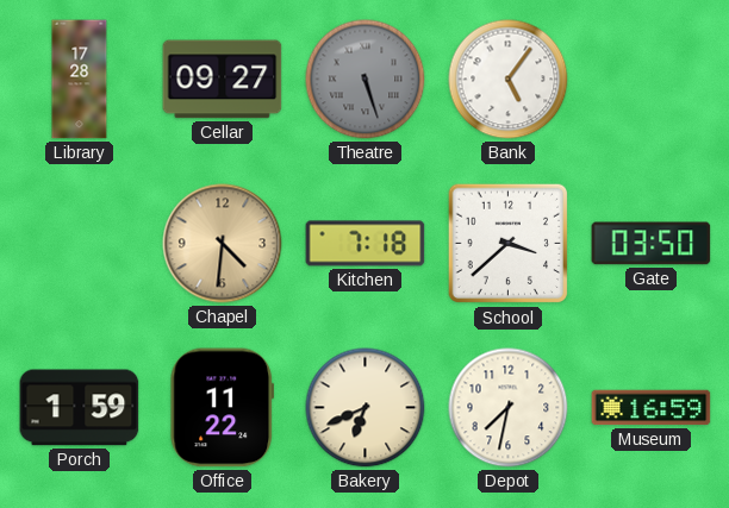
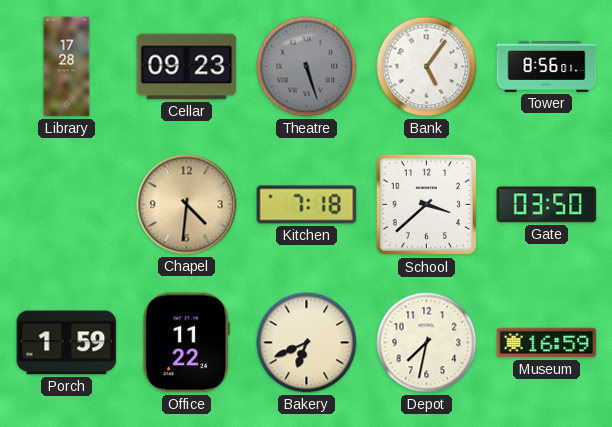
Cellar: 09:27 -> 09:23 (187, 67)
Tower: none -> 8:56 (547, 66)
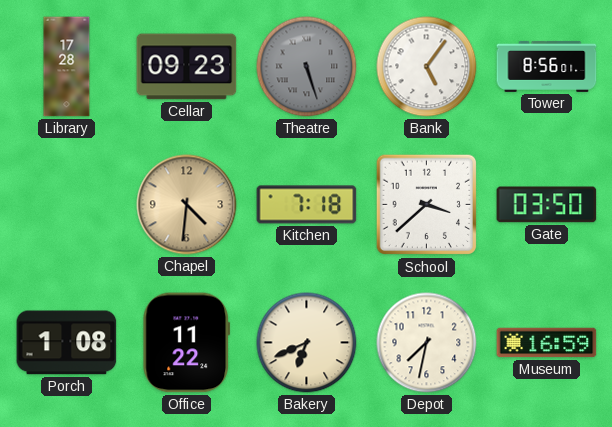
Porch: 1:59 -> 1:08 (67, 343)
